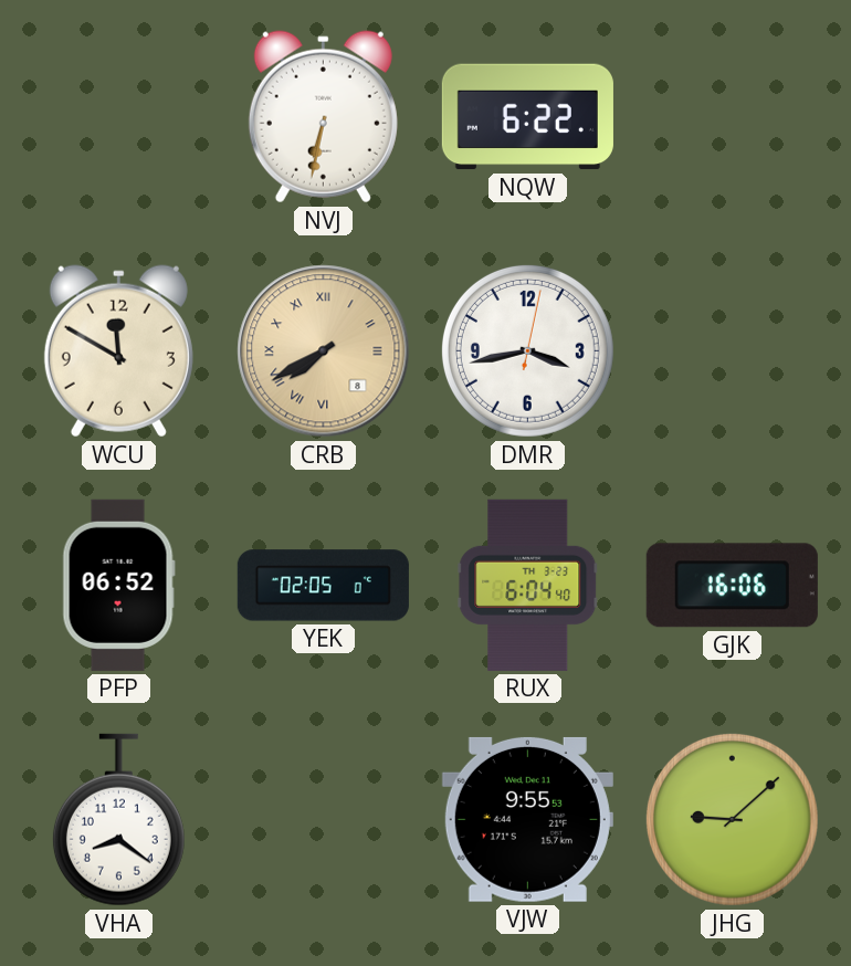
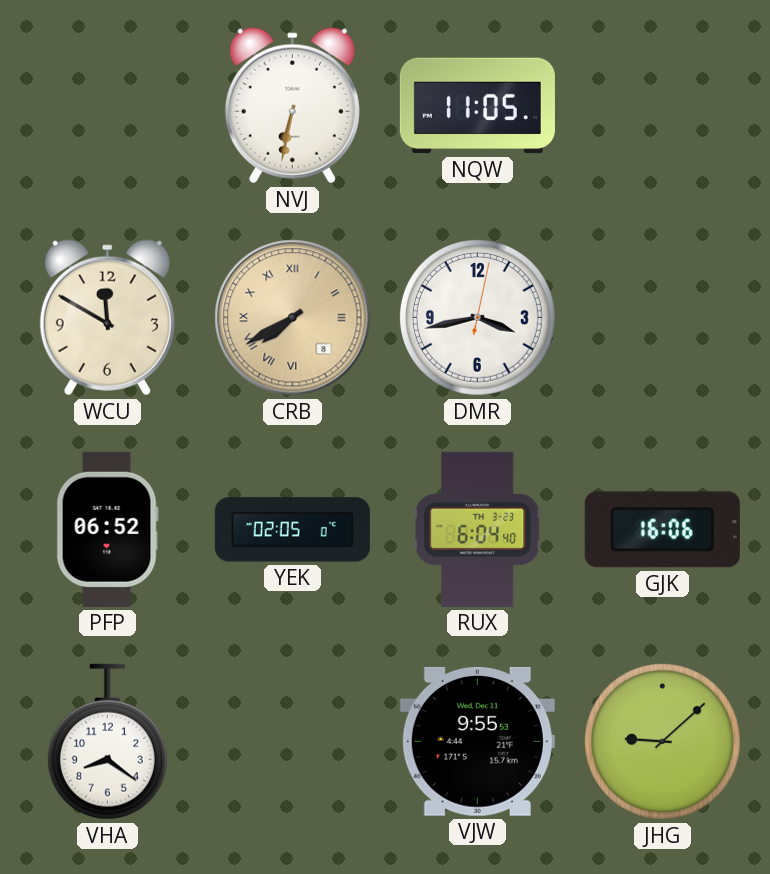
NQW: 6:22 -> 11:05 (477, 106)
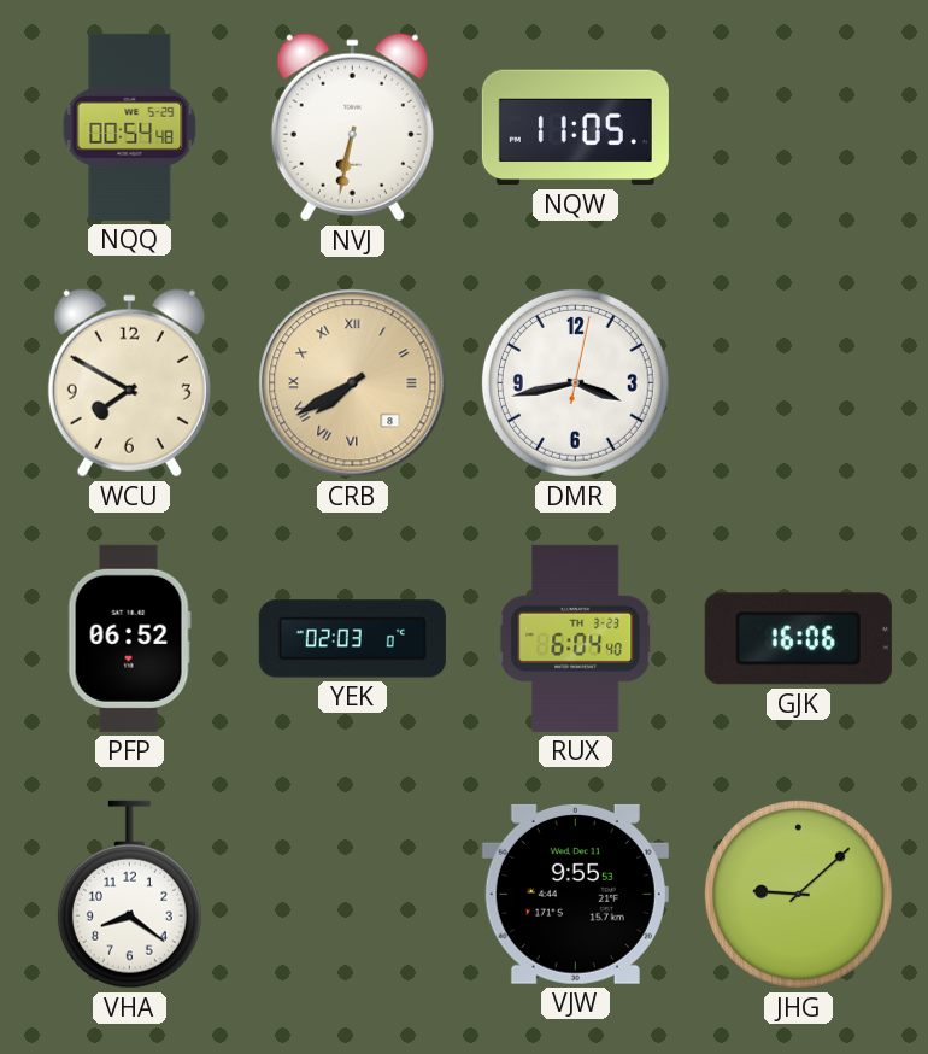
NQQ: none -> 00:54 (130, 127)
WCU: 11:50 -> 7:50 (129, 383)
YEK: 02:05 -> 02:03 (352, 639)
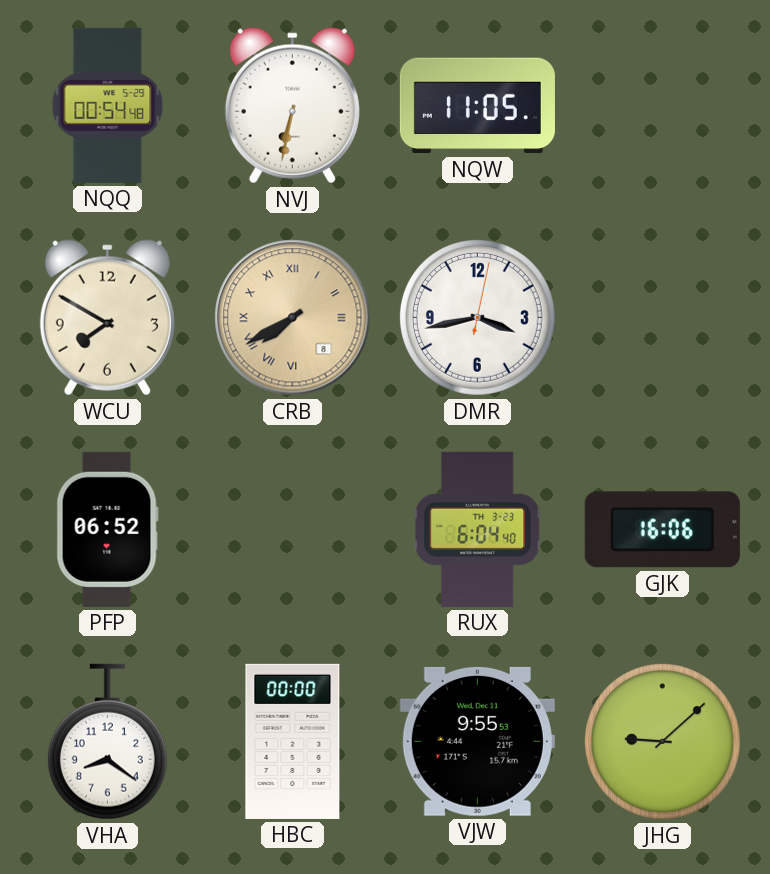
YEK: 02:03 -> none (352, 639)
HBC: none -> 00:00 (293, 741)
